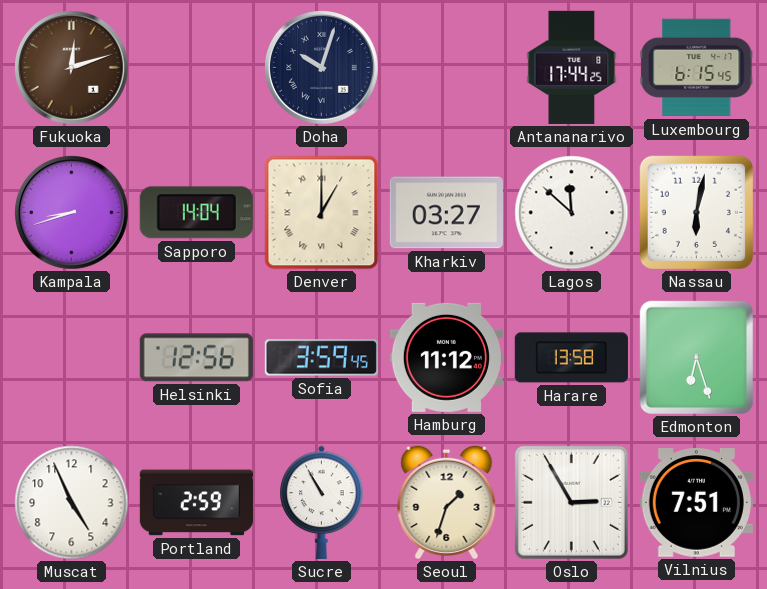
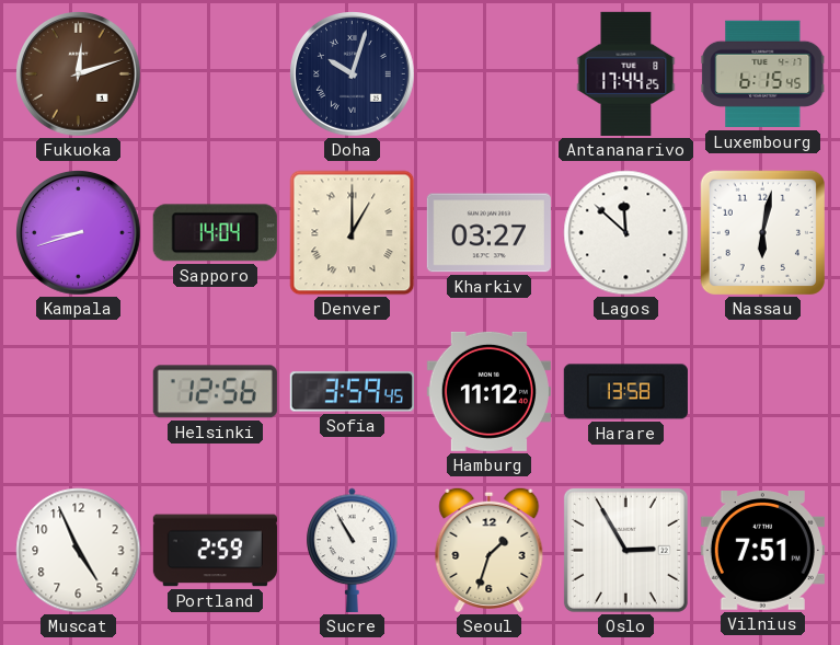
Edmonton: 6:27 -> none (696, 357)
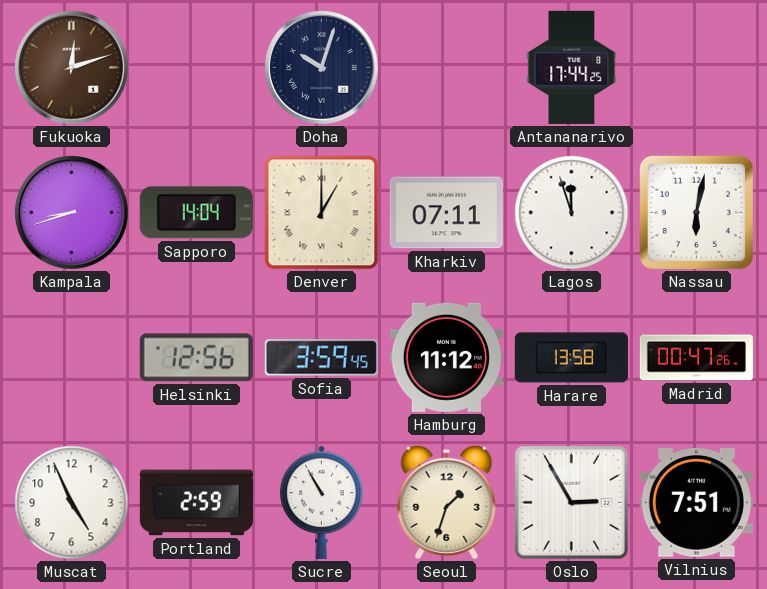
Luxembourg: 6:15 -> none (763, 74)
Kharkiv: 03:27 -> 07:11 (446, 213)
Lagos: 11:52 -> 11:57 (572, 213)
Madrid: none -> 00:47 (696, 358)
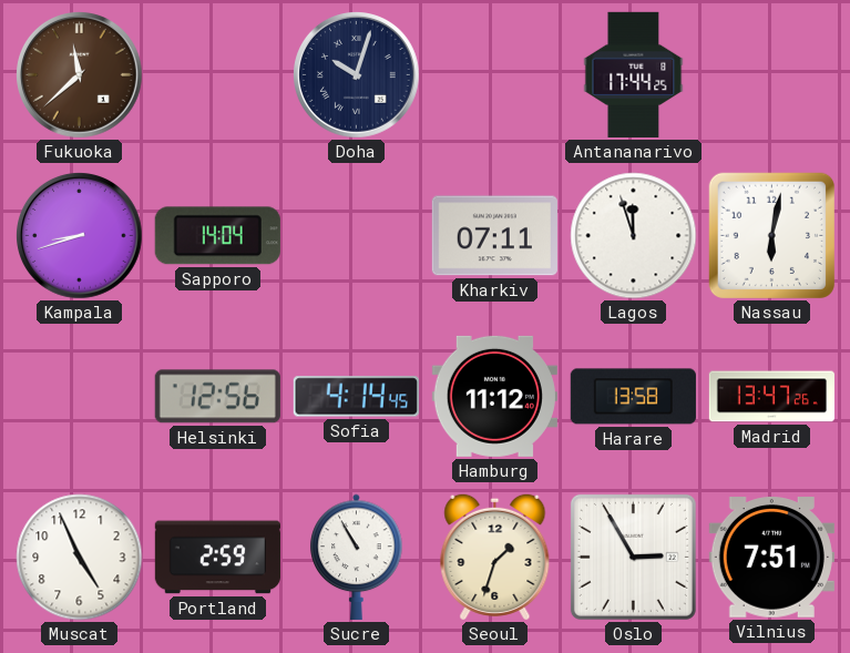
Fukuoka: 12:12 -> 11:38 (80, 75)
Denver: 1:00 -> none (322, 213)
Sofia: 3:59 -> 4:14 (356, 397)
Madrid: 00:47 -> 13:47 (771, 397)
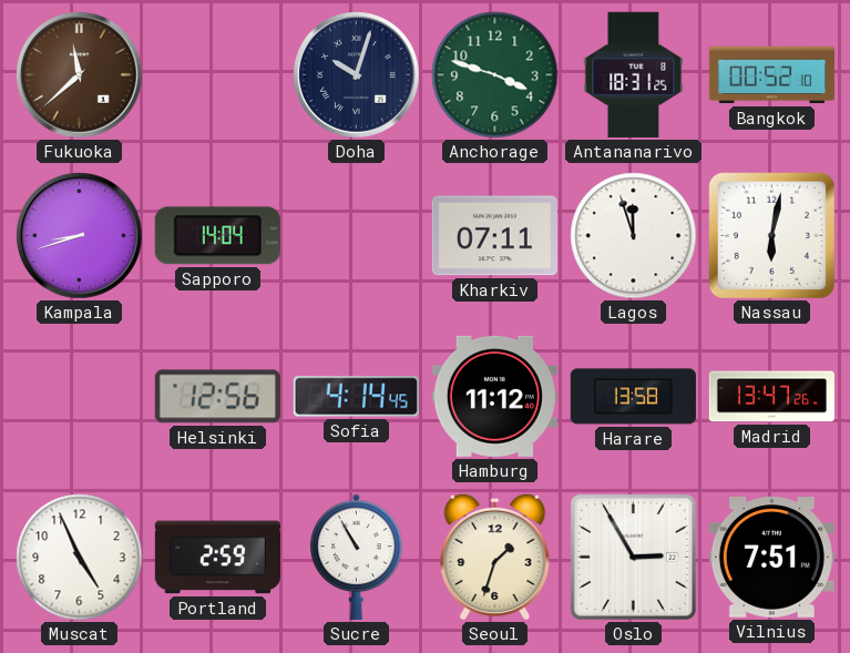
Anchorage: none -> 3:48 (495, 75)
Antananarivo: 17:44 -> 18:31 (634, 74)
Bangkok: none -> 00:52 (771, 75)
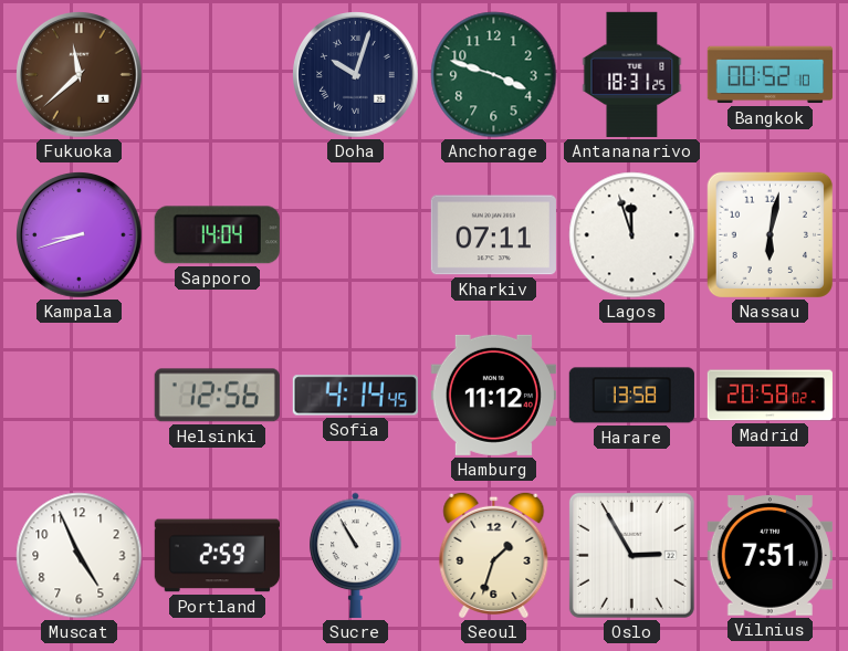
Madrid: 13:47 -> 20:58 (770, 396)
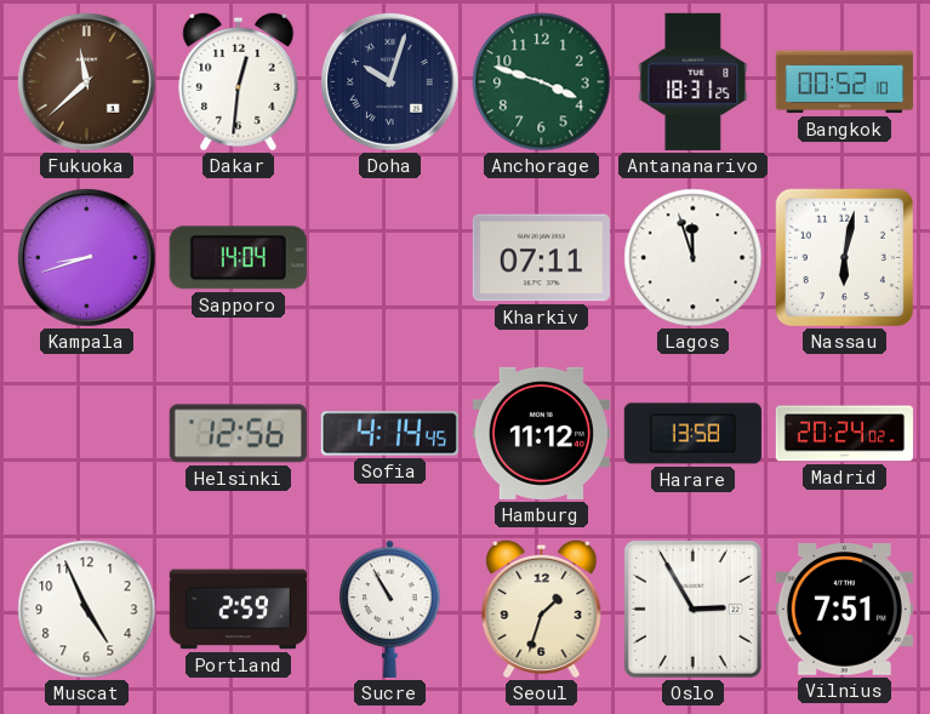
Dakar: none -> 12:31 (239, 81)
Madrid: 20:58 -> 20:24 (844, 434)
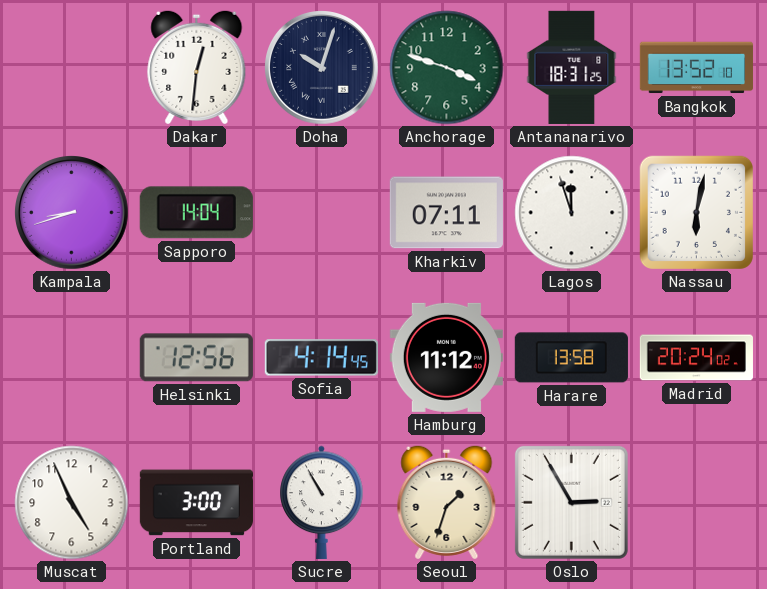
Fukuoka: 11:38 -> none (87, 82)
Bangkok: 00:52 -> 13:52 (696, 68)
Portland: 2:59 -> 3:00 (196, 503)
Vilnius: 7:51 -> none (844, 610)
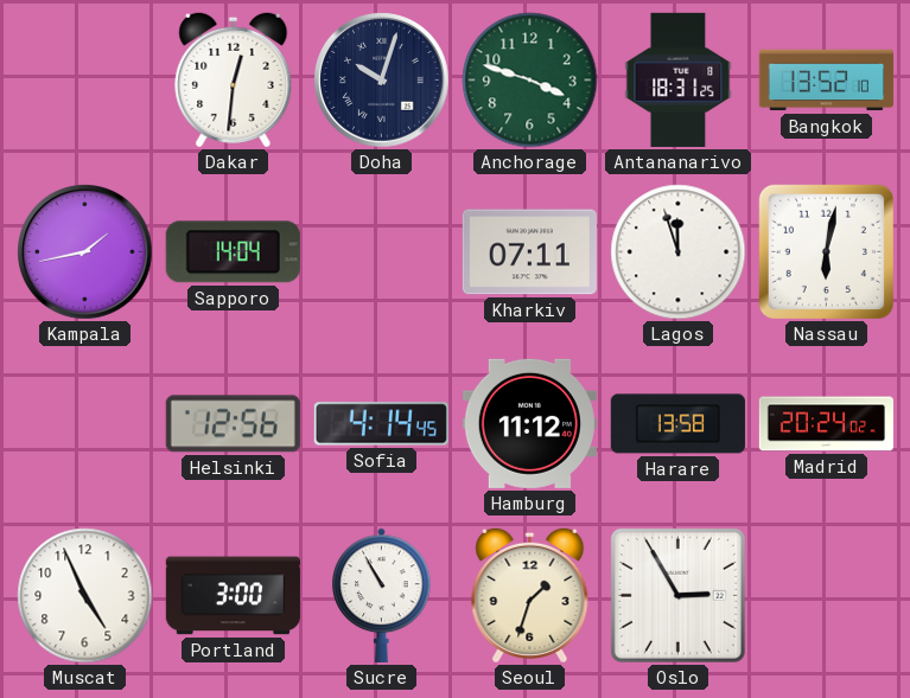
Kampala: 8:42 -> 1:43 (85, 252)
